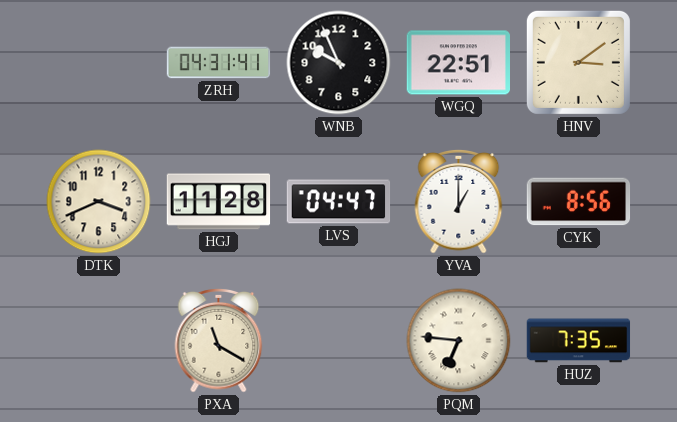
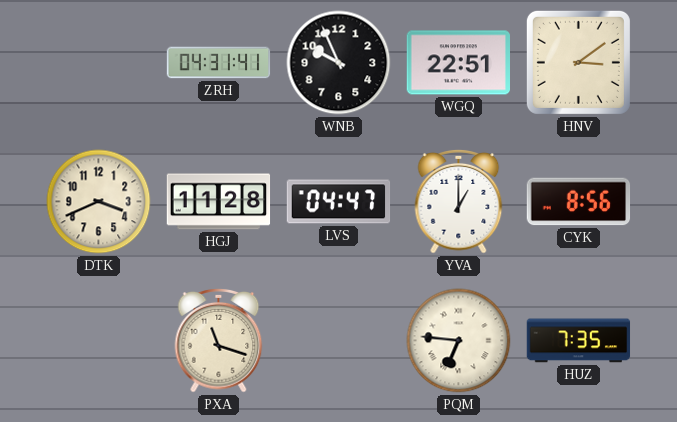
PXA: 11:20 -> 11:18 (219, 340)
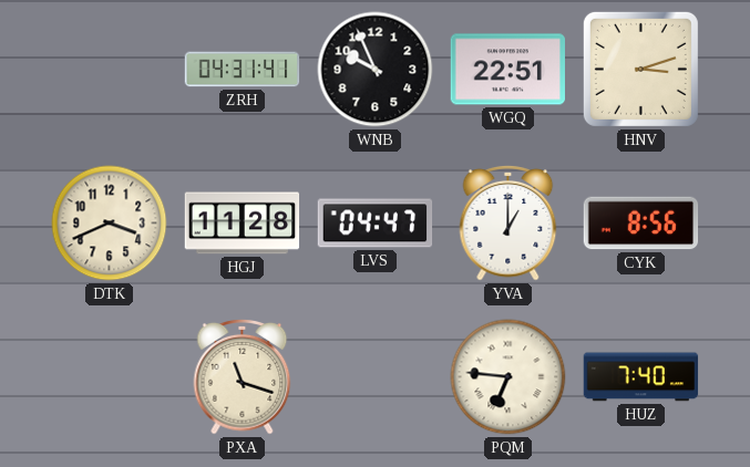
HNV: 3:09 -> 3:12 (640, 69)
HUZ: 7:35 -> 7:40 (641, 377)
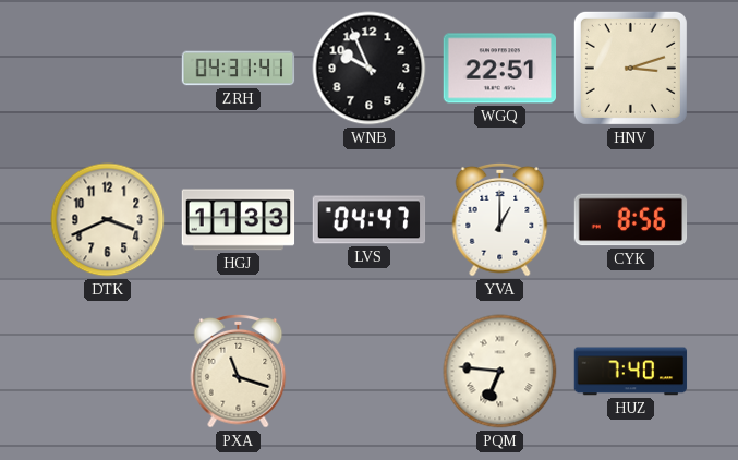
HGJ: 11:28 -> 11:33 (239, 220)
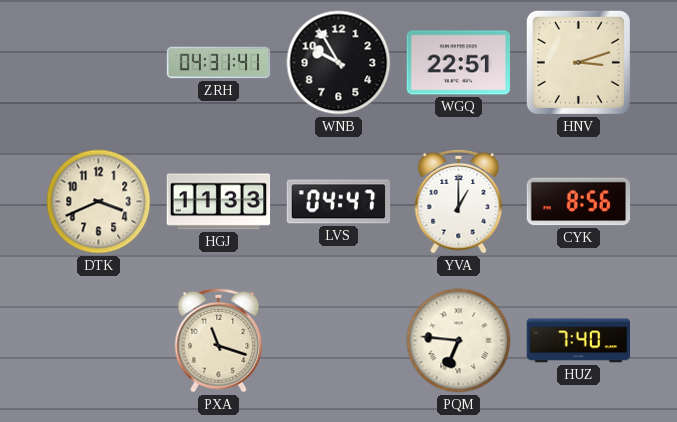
WNB: 9:56 -> 9:55 (339, 63)
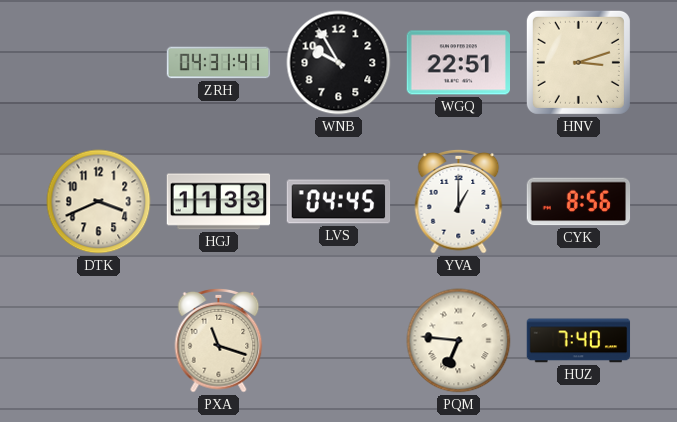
LVS: 04:47 -> 04:45 (339, 202)
